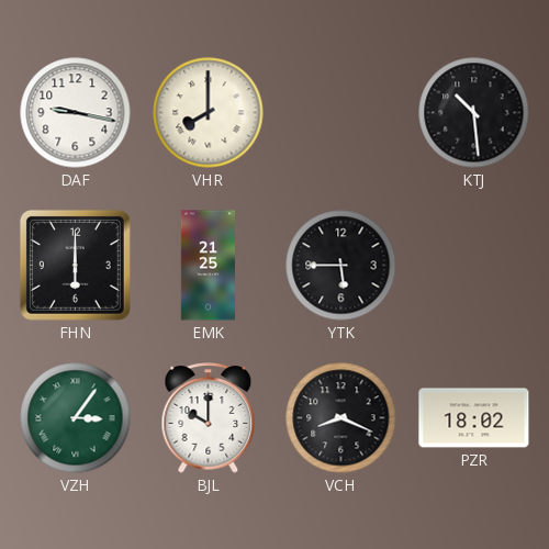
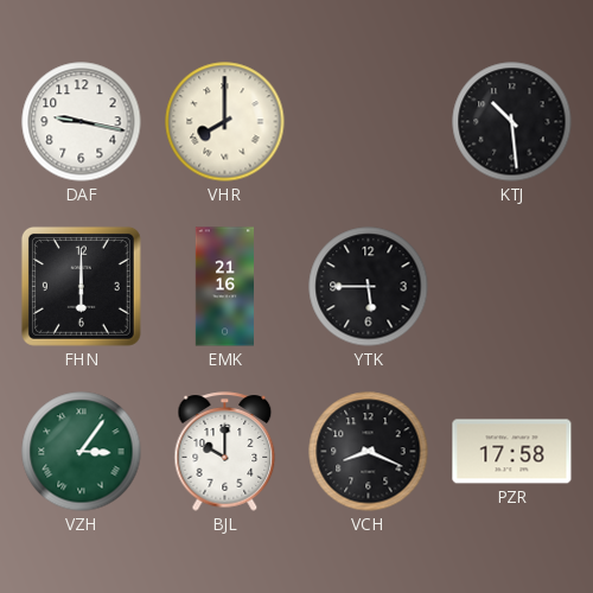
EMK: 21:25 -> 21:16 (224, 287)
PZR: 18:02 -> 17:58 (512, 452)
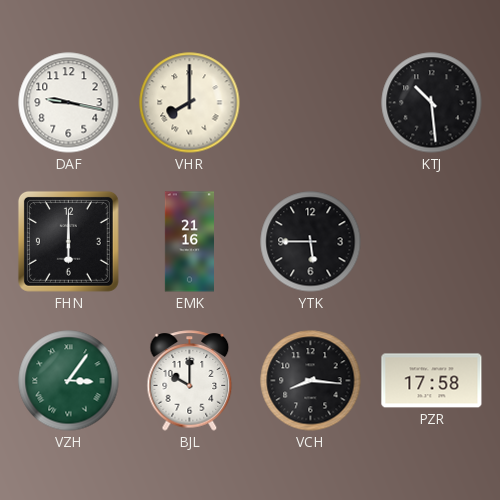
VCH: 8:19 -> 8:16 (311, 381)
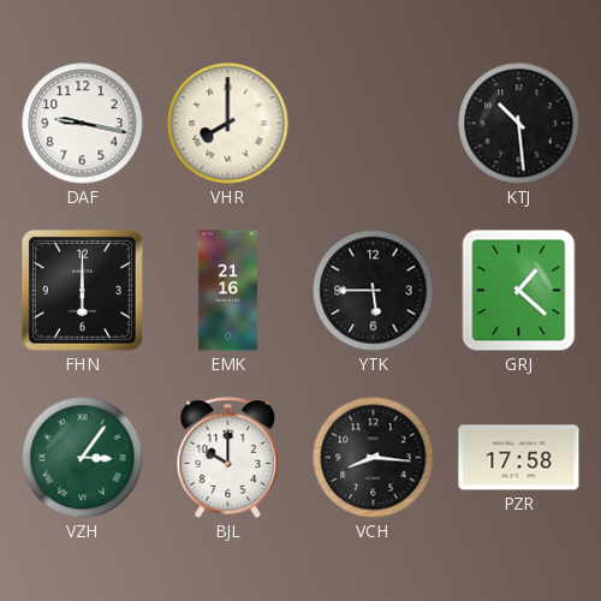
GRJ: none -> 1:22 (519, 291)
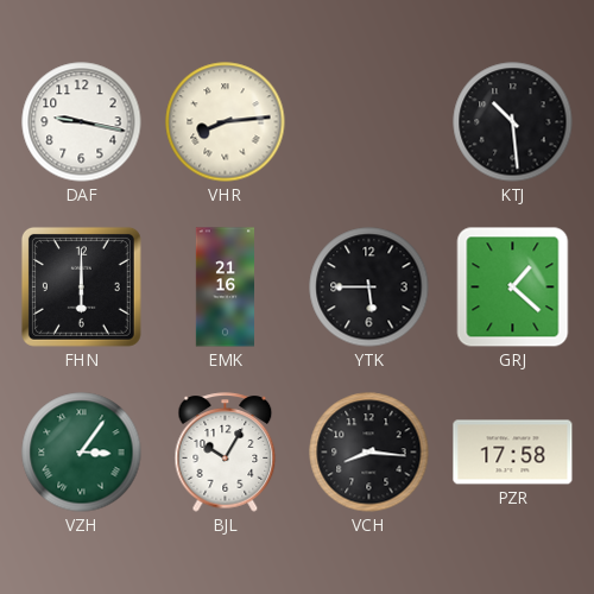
VHR: 8:00 -> 8:14 (226, 122)
BJL: 10:00 -> 10:05 (226, 453)
